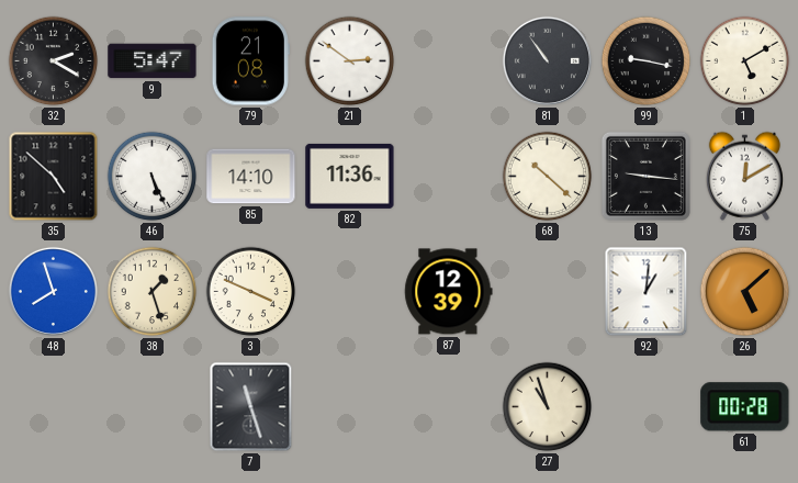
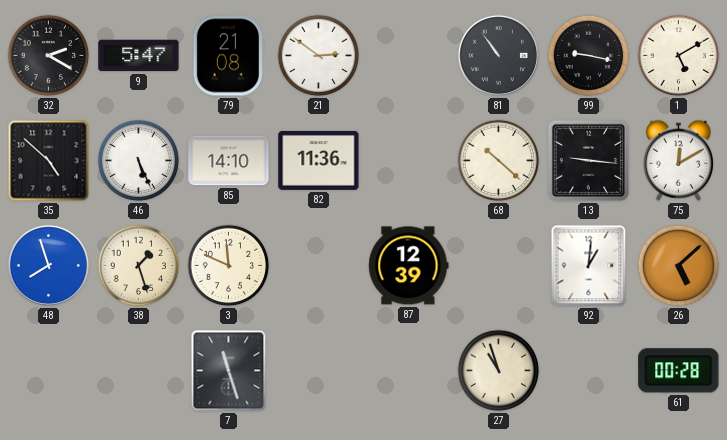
3: 3:49 -> 11:49 (229, 266)
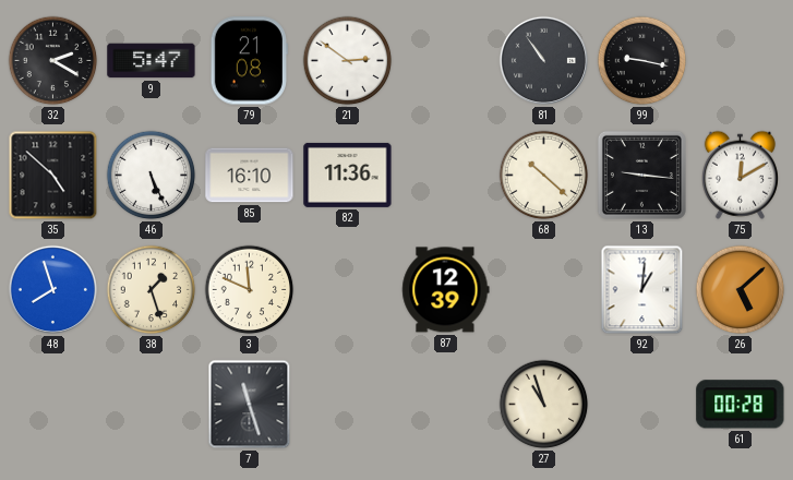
1: 5:10 -> none (679, 56)
85: 14:10 -> 16:10 (250, 176)
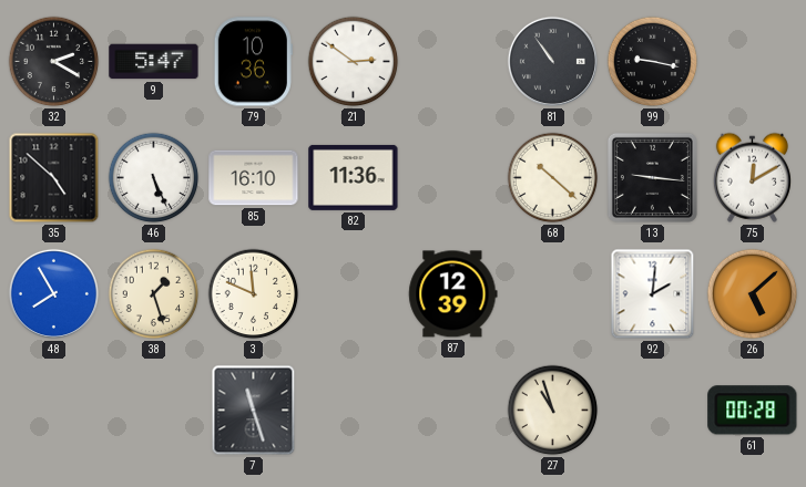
79: 21:08 -> 10:36 (253, 62)
48: 7:57 -> 7:55 (53, 293)
92: 1:01 -> 2:01 (653, 294)
